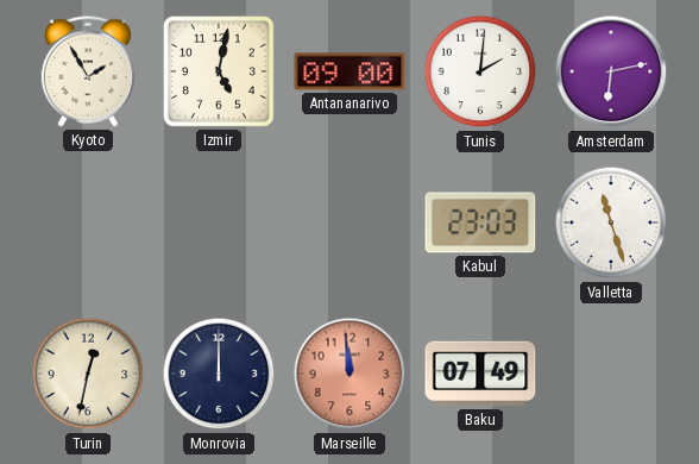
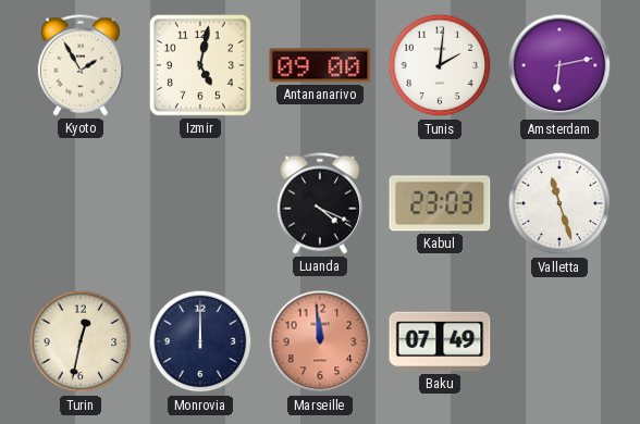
Luanda: none -> 4:19 (320, 203)
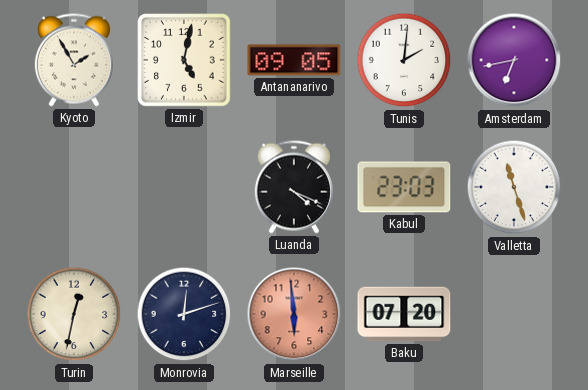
Antananarivo: 09:00 -> 09:05 (294, 60)
Amsterdam: 6:13 -> 6:43 (514, 60)
Monrovia: 12:00 -> 12:12 (184, 314)
Marseille: 11:59 -> 5:59 (294, 314)
Baku: 07:49 -> 07:20 (404, 314)
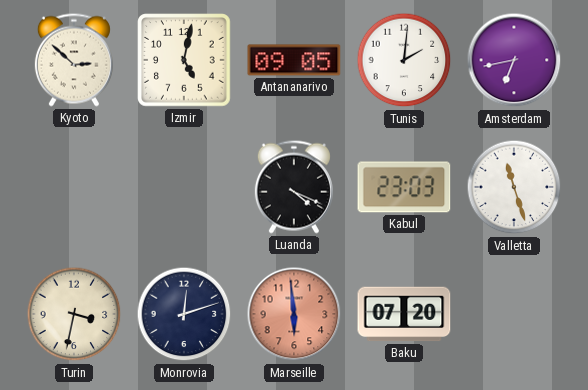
Kyoto: 1:55 -> 2:52 (74, 60)
Turin: 12:32 -> 3:32 (74, 314)
